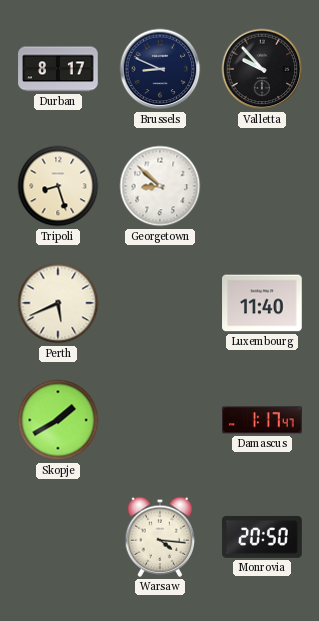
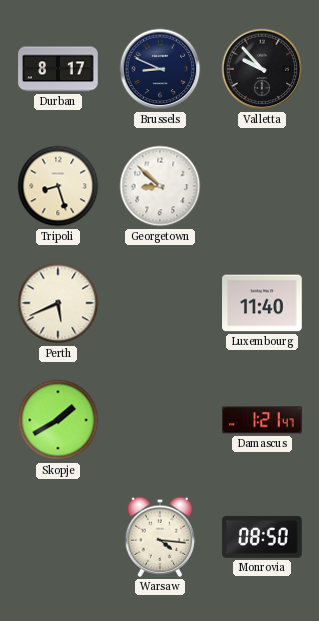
Damascus: 1:17 -> 1:21 (262, 420)
Monrovia: 20:50 -> 08:50 (262, 537)
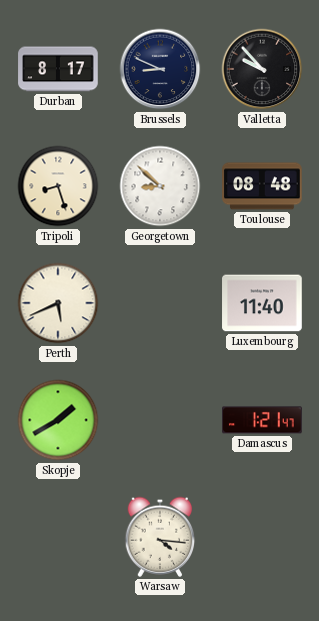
Toulouse: none -> 08:48 (262, 186)
Monrovia: 08:50 -> none (262, 537)
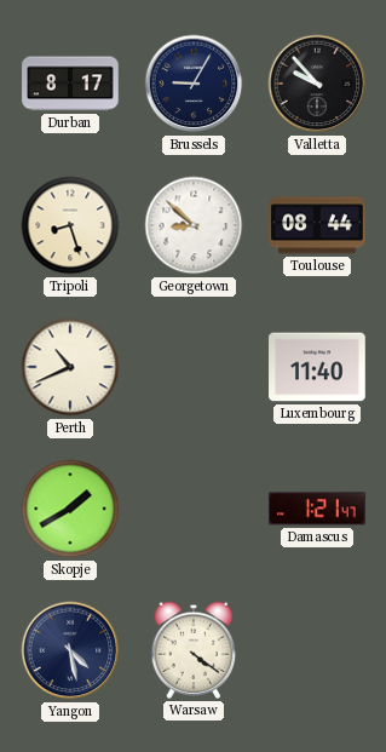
Brussels: 8:49 -> 9:05 (194, 84)
Toulouse: 08:48 -> 08:44 (317, 225)
Perth: 5:41 -> 10:41 (70, 367)
Yangon: none -> 4:28 (70, 650)
Warsaw: 4:16 -> 4:21 (194, 650)
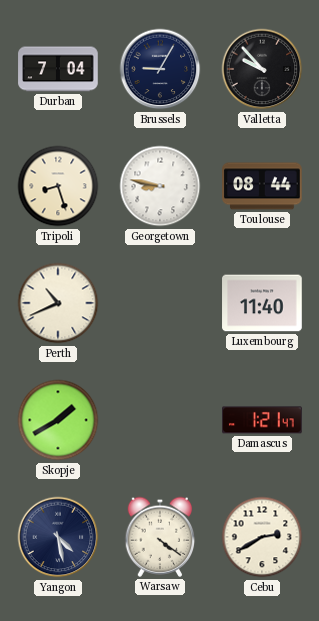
Durban: 8:17 -> 7:04 (58, 69)
Georgetown: 8:52 -> 8:47 (160, 186)
Cebu: none -> 2:40 (262, 537)
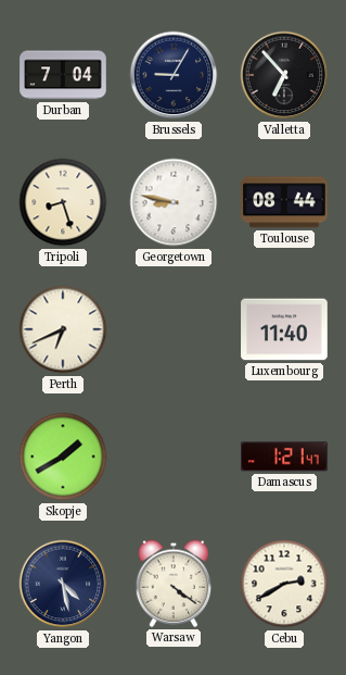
Valletta: 9:53 -> 6:53 (284, 75)
Perth: 10:41 -> 6:41 (63, 329)
